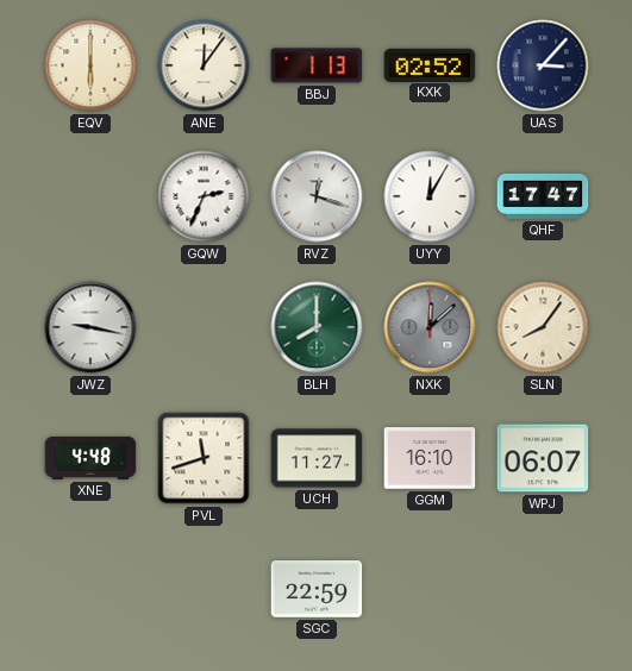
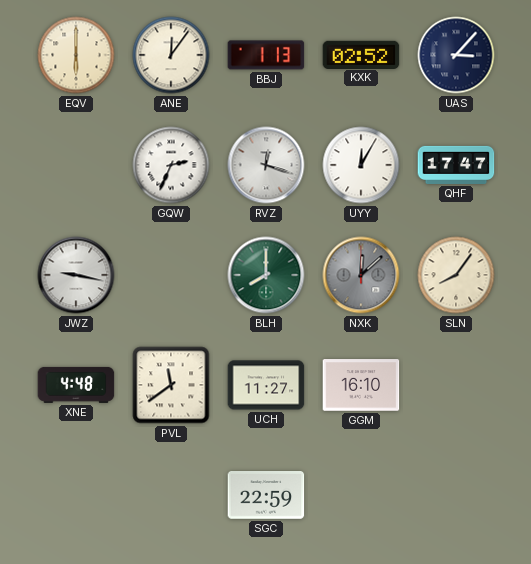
PVL: 11:42 -> 11:39 (171, 385)
WPJ: 06:07 -> none (543, 458)
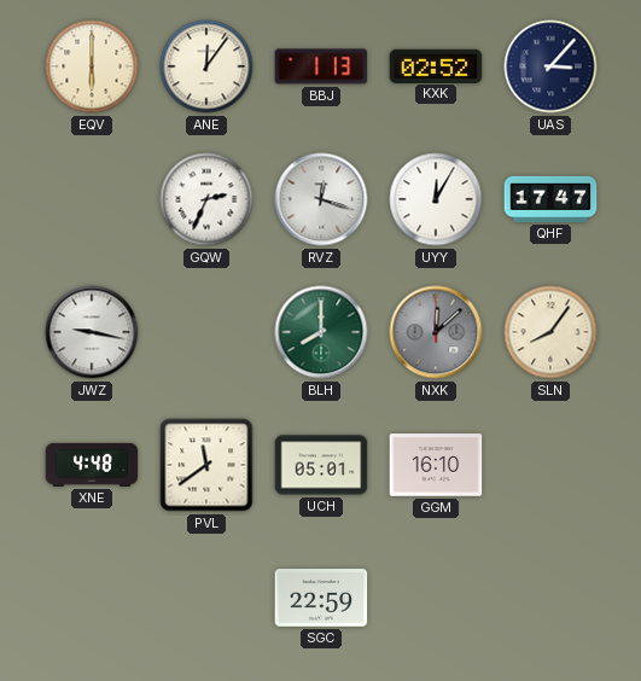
UCH: 11:27 -> 05:01 (321, 465)
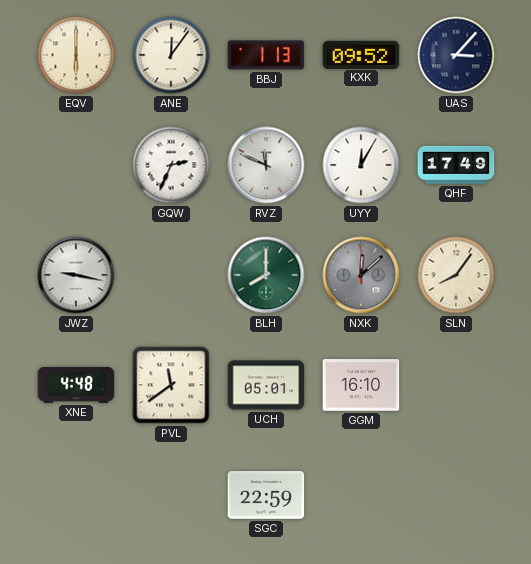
KXK: 02:52 -> 09:52 (361, 54)
RVZ: 12:18 -> 11:49 (266, 165)
QHF: 17:47 -> 17:49 (456, 165)
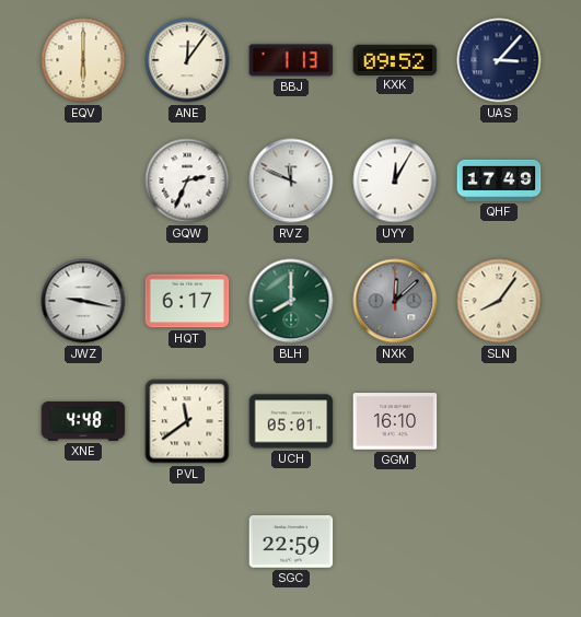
HQT: none -> 6:17 (187, 301)
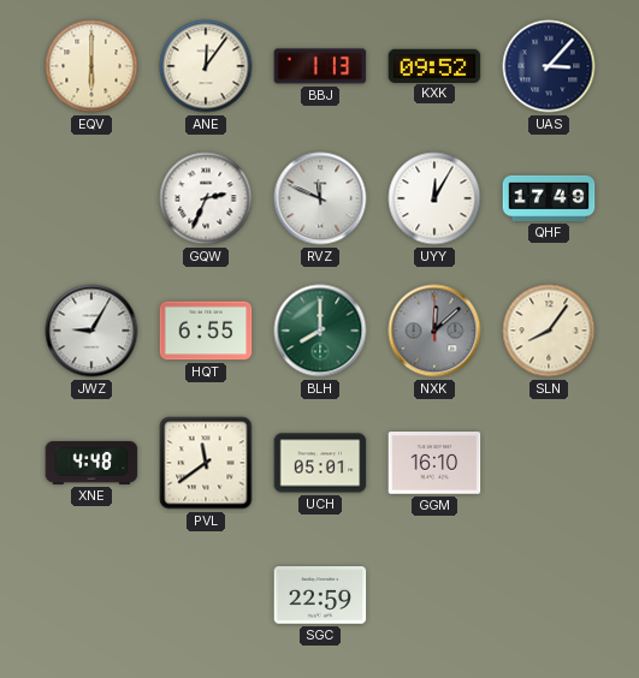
JWZ: 9:17 -> 9:05 (91, 331)
HQT: 6:17 -> 6:55 (206, 331)
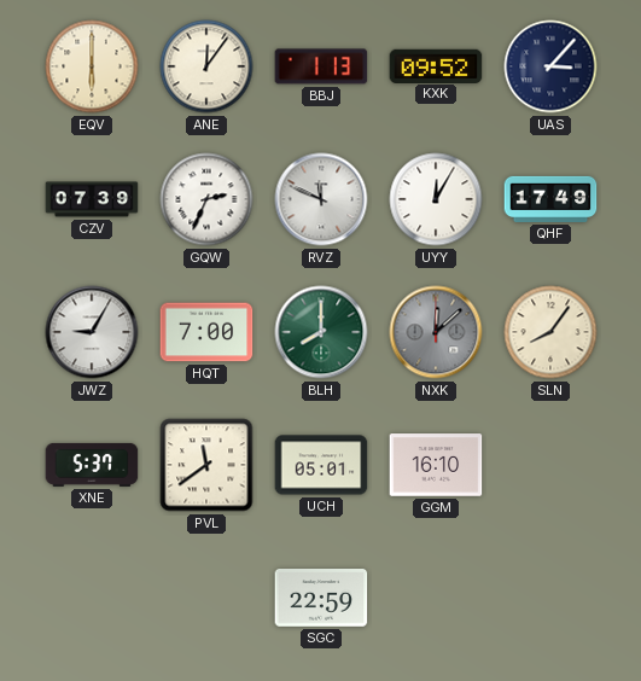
CZV: none -> 07:39 (92, 199)
HQT: 6:55 -> 7:00 (206, 332)
XNE: 4:48 -> 5:37 (92, 465)
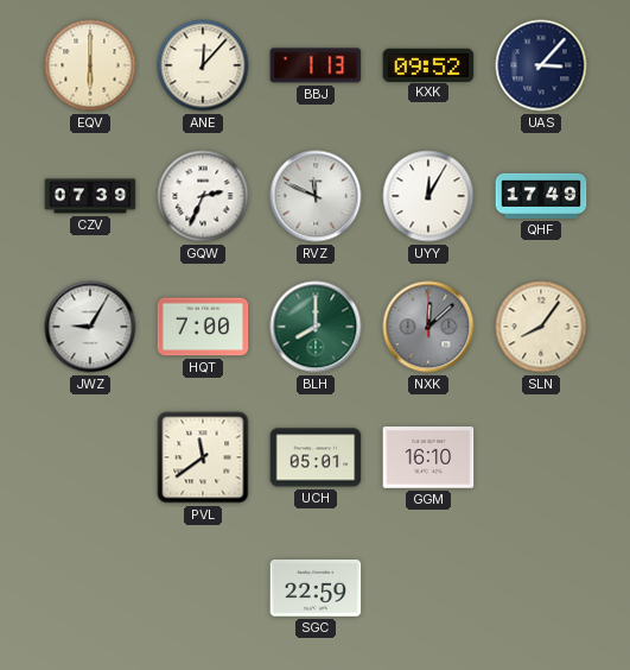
ANE: 12:06 -> 12:07 (203, 65)
XNE: 5:37 -> none (92, 465)
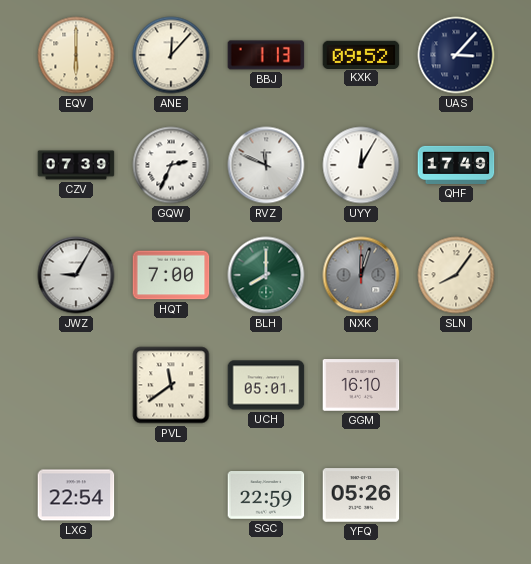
NXK: 12:08 -> 12:03 (361, 275)
LXG: none -> 22:54 (76, 495)
YFQ: none -> 05:26 (361, 495)
